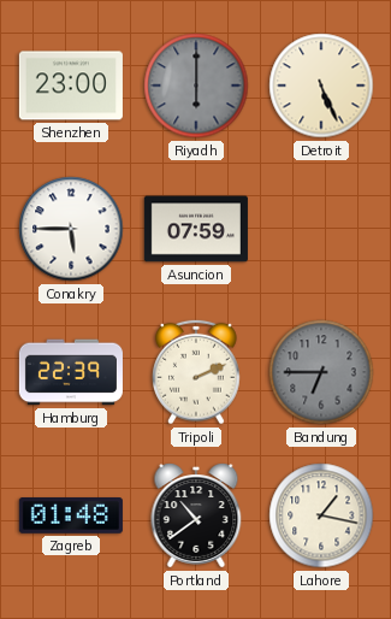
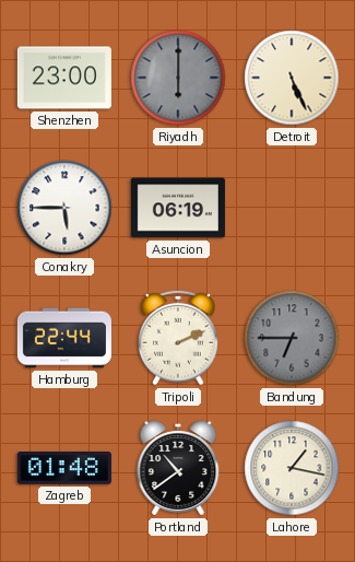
Asuncion: 07:59 -> 06:19 (178, 208)
Hamburg: 22:39 -> 22:44 (64, 338)
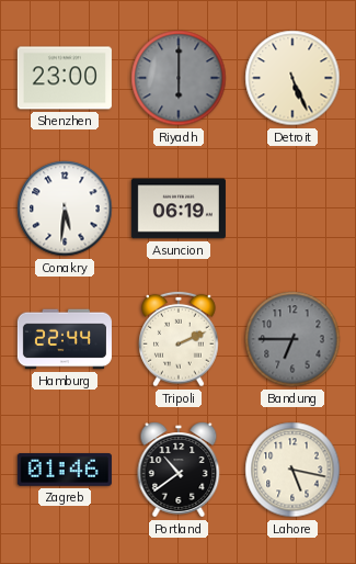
Conakry: 5:45 -> 5:31 (65, 208)
Zagreb: 01:48 -> 01:46 (65, 471)
Lahore: 1:17 -> 5:17 (292, 470)
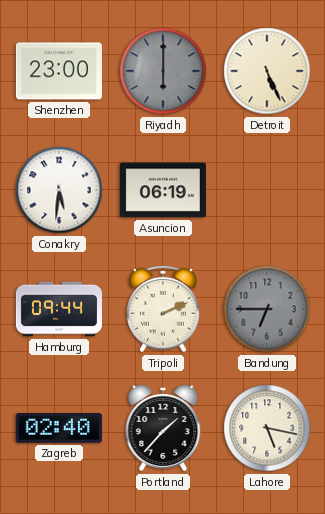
Hamburg: 22:44 -> 09:44 (59, 309)
Zagreb: 01:46 -> 02:40 (59, 429)
Portland: 10:39 -> 1:37 (163, 428)
